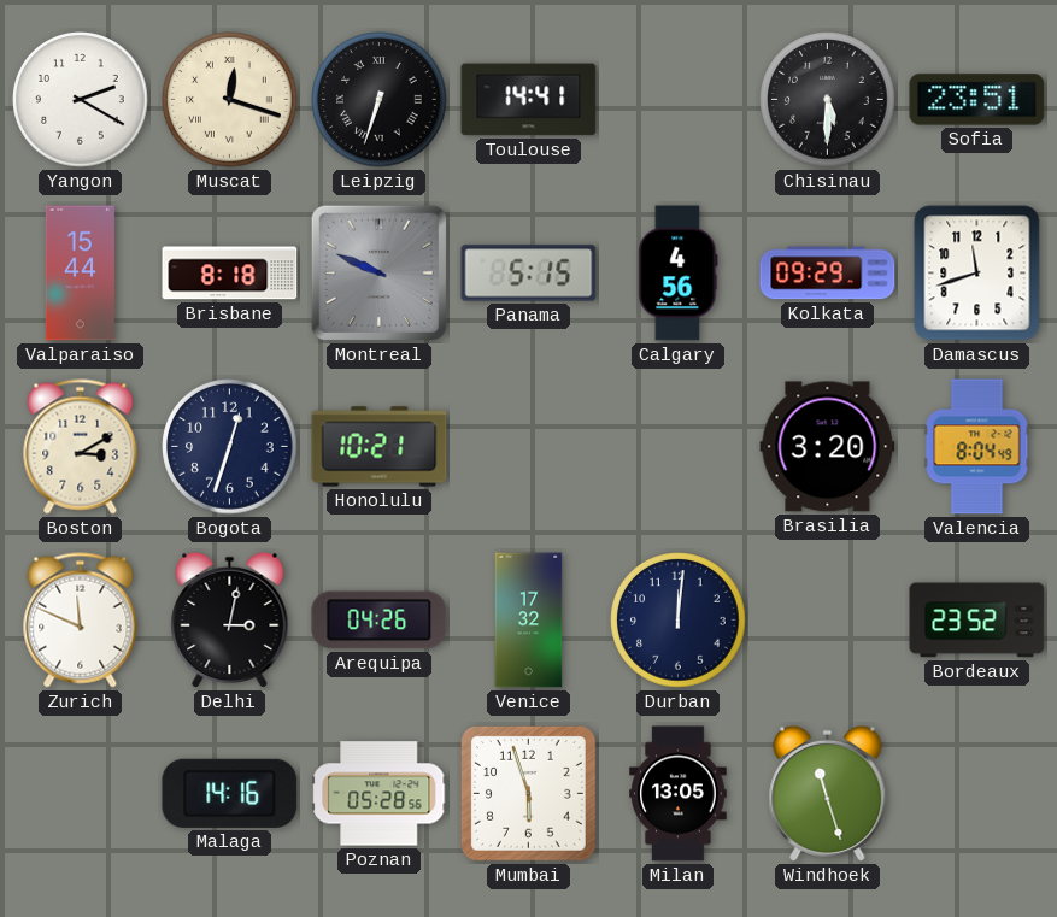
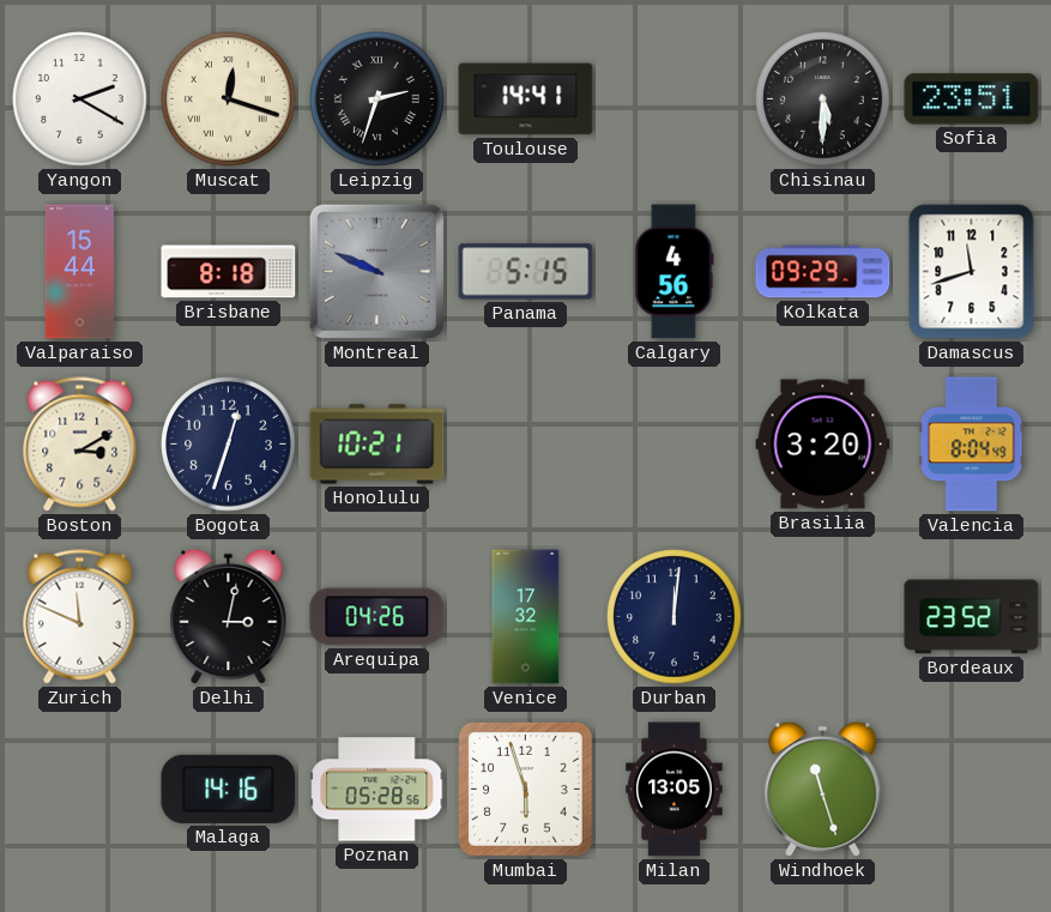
Leipzig: 6:33 -> 2:33 (377, 99)
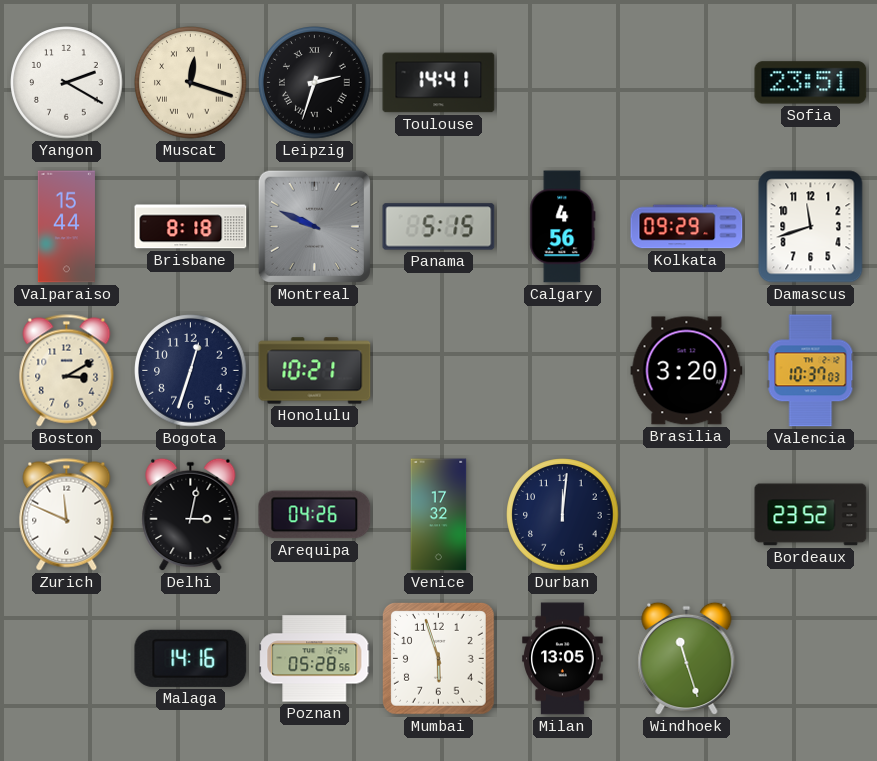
Chisinau: 5:30 -> none (823, 99)
Valencia: 8:04 -> 10:37 (811, 371)
